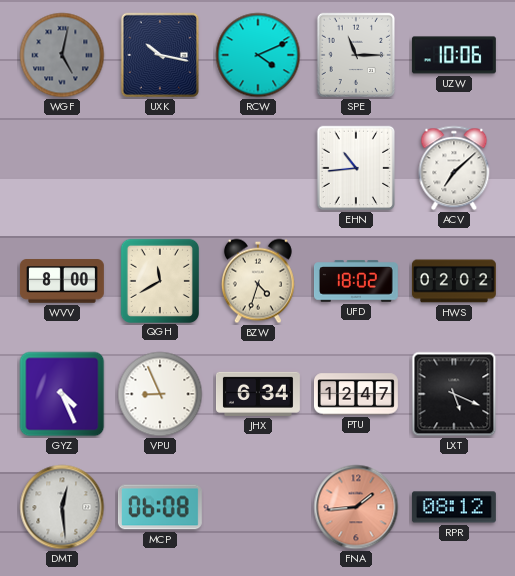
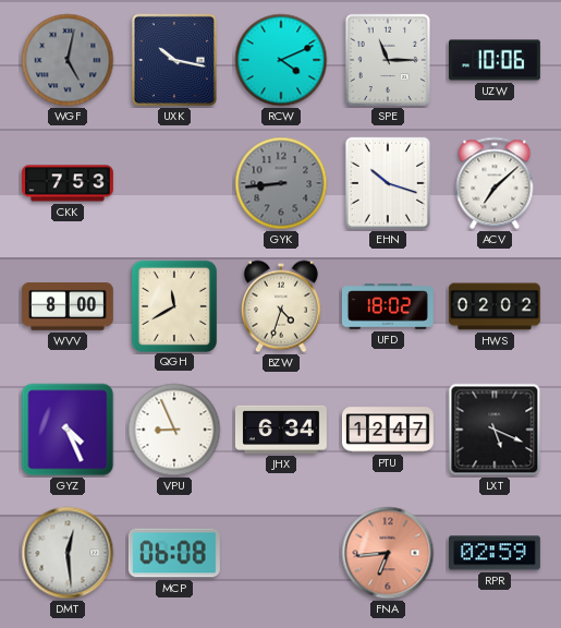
CKK: none -> 7:53 (69, 183)
GYK: none -> 8:44 (281, 183)
EHN: 10:44 -> 10:18 (387, 183)
FNA: 1:44 -> 6:44 (388, 553)
RPR: 08:12 -> 02:59 (495, 553)
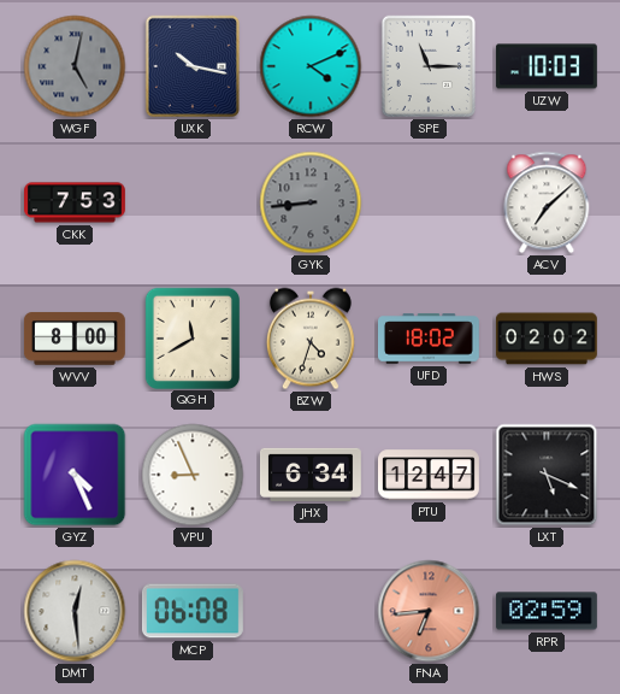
UZW: 10:06 -> 10:03 (547, 66)
EHN: 10:18 -> none (387, 183)
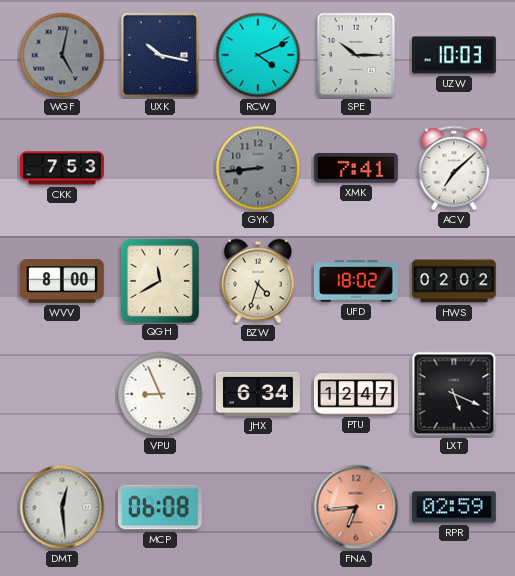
SPE: 11:15 -> 10:15 (355, 55)
XMK: none -> 7:41 (356, 168)
GYZ: 4:26 -> none (75, 475)
